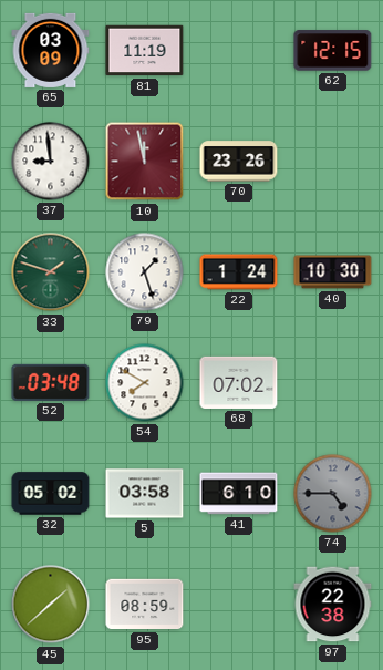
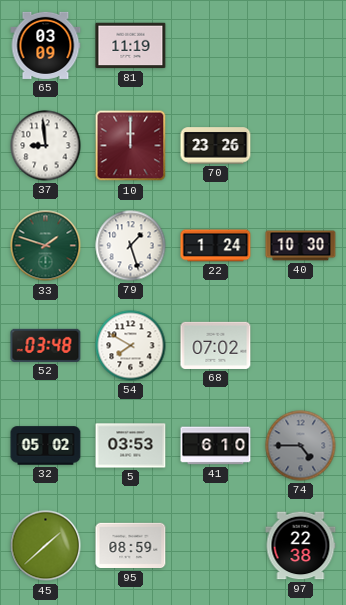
62: 12:15 -> none (333, 51)
10: 11:58 -> 12:00 (131, 146)
5: 03:58 -> 03:53 (131, 446)
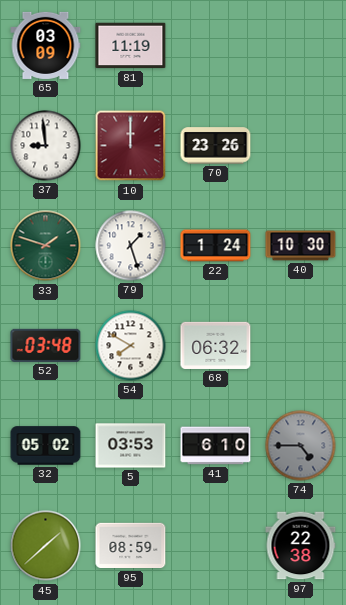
68: 07:02 -> 06:32 (216, 345)
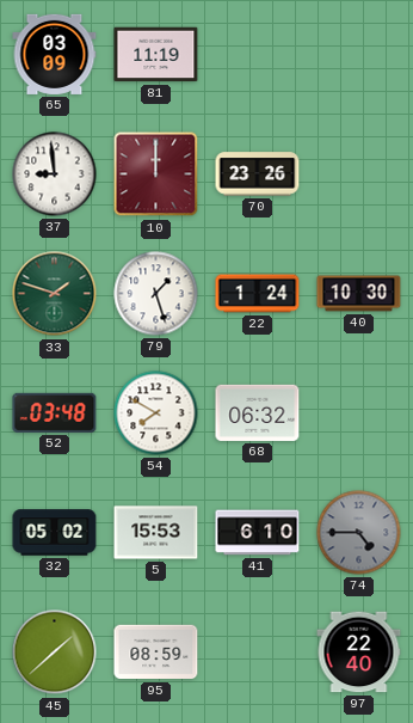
5: 03:53 -> 15:53 (156, 533)
97: 22:38 -> 22:40 (359, 652)
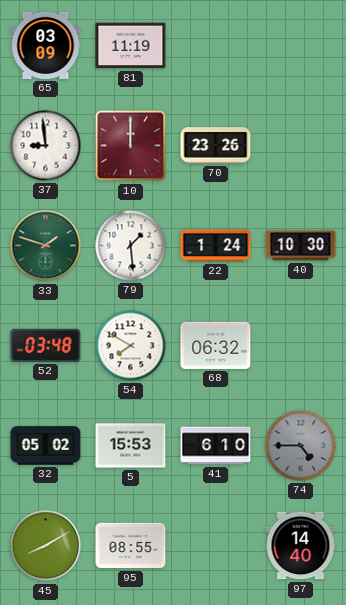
79: 1:27 -> 1:29 (131, 246)
45: 1:38 -> 8:10 (46, 546)
95: 08:59 -> 08:55 (131, 546)
97: 22:40 -> 14:40 (301, 546)
